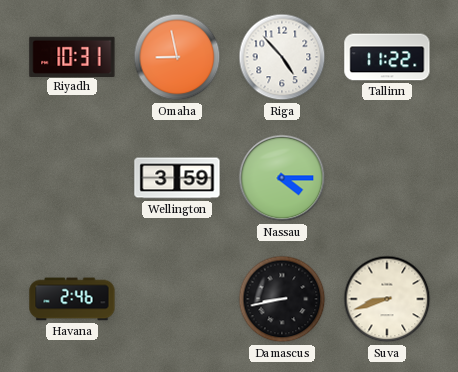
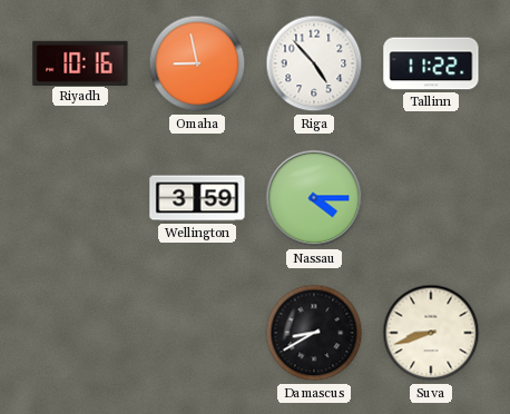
Riyadh: 10:31 -> 10:16 (80, 62)
Havana: 2:46 -> none (72, 299)
Damascus: 8:43 -> 8:40 (314, 333)
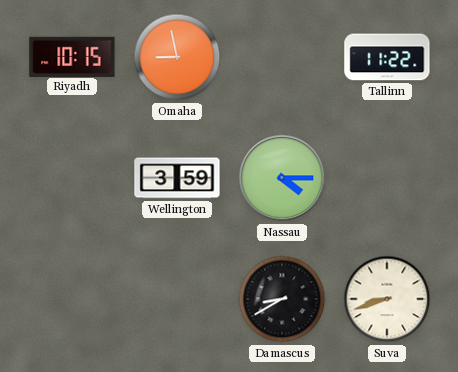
Riyadh: 10:16 -> 10:15 (72, 56)
Riga: 4:53 -> none (314, 63)
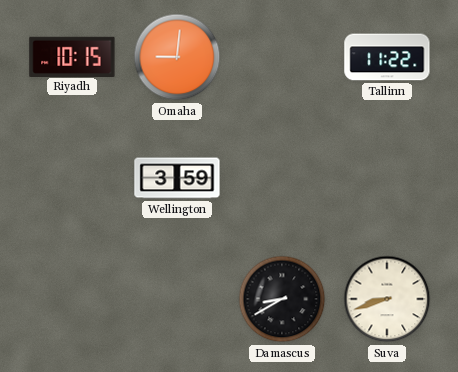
Omaha: 8:58 -> 9:01 (177, 57)
Nassau: 4:15 -> none (282, 178)
